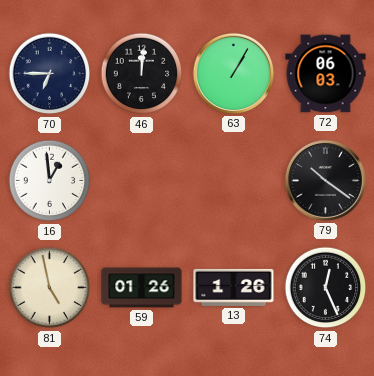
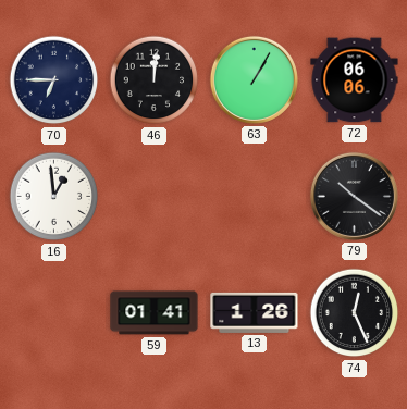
72: 06:03 -> 06:06 (355, 80)
81: 4:58 -> none (50, 288)
59: 01:26 -> 01:41 (155, 313)
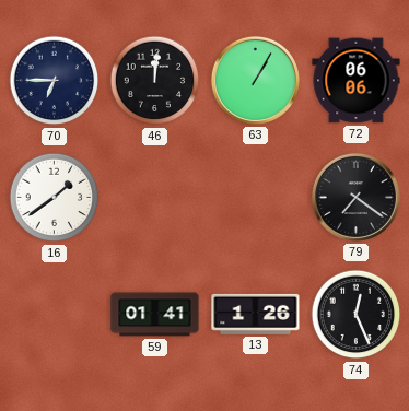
16: 12:59 -> 1:39 (55, 198)
79: 10:21 -> 7:21 (355, 197)
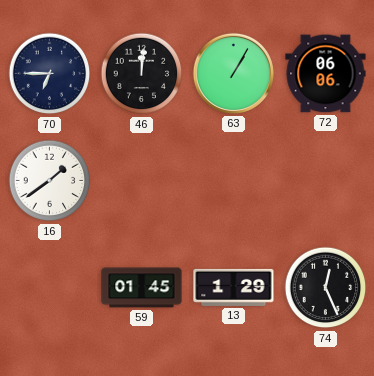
79: 7:21 -> none (355, 197)
59: 01:41 -> 01:45 (142, 288)
13: 1:26 -> 1:29 (234, 287)
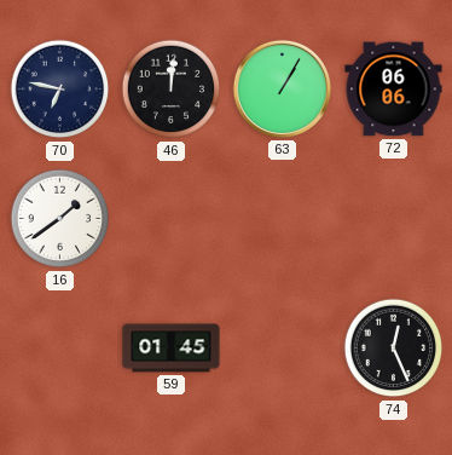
70: 6:45 -> 6:47 (60, 90)
13: 1:29 -> none (234, 287)
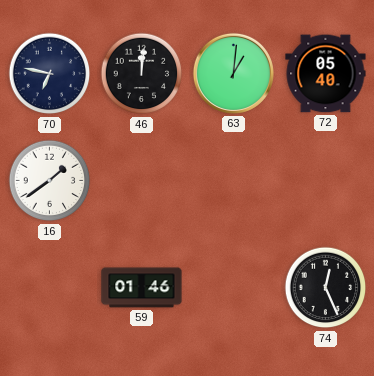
63: 1:05 -> 1:01 (233, 73)
72: 06:06 -> 05:40 (326, 74)
59: 01:45 -> 01:46 (142, 288)
